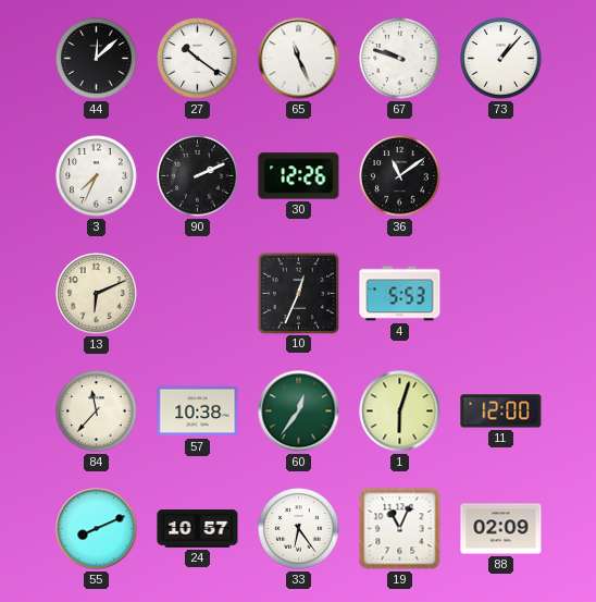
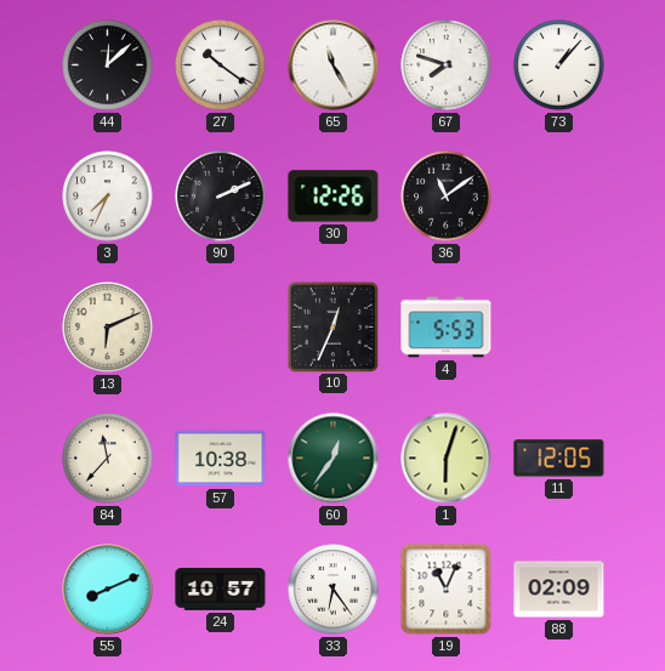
65: 11:26 -> 11:25 (334, 66)
67: 9:48 -> 7:48 (447, 66)
11: 12:00 -> 12:05 (559, 459)
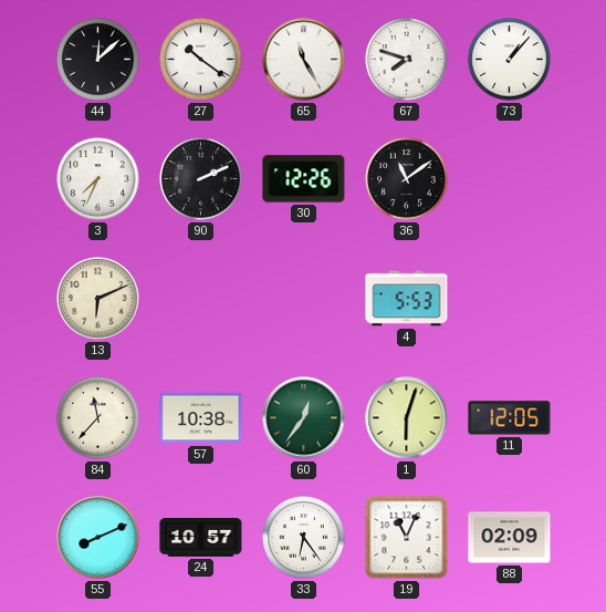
10: 12:34 -> none (332, 326)
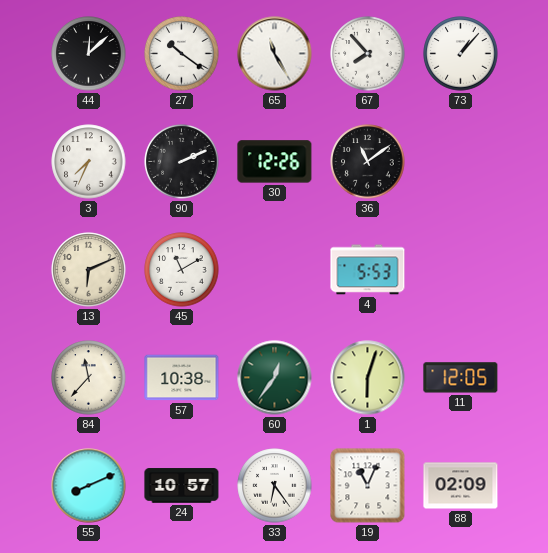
67: 7:48 -> 7:53 (368, 54)
45: none -> 11:10 (182, 270)
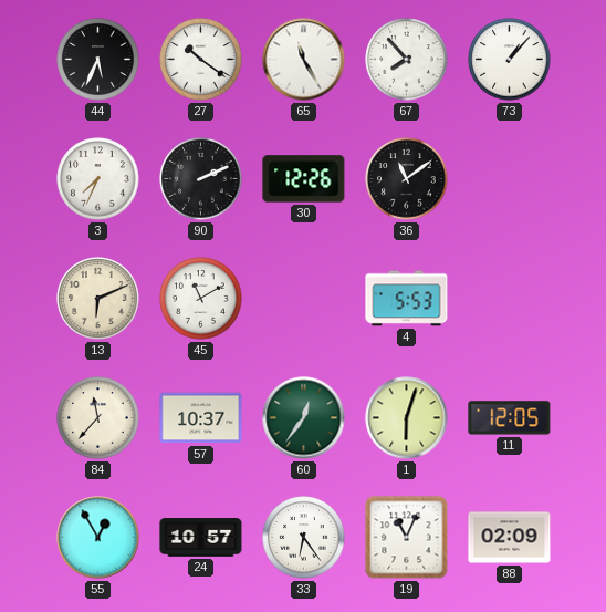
44: 12:08 -> 5:34 (98, 60)
57: 10:38 -> 10:37 (201, 418)
55: 8:11 -> 12:55 (98, 538)
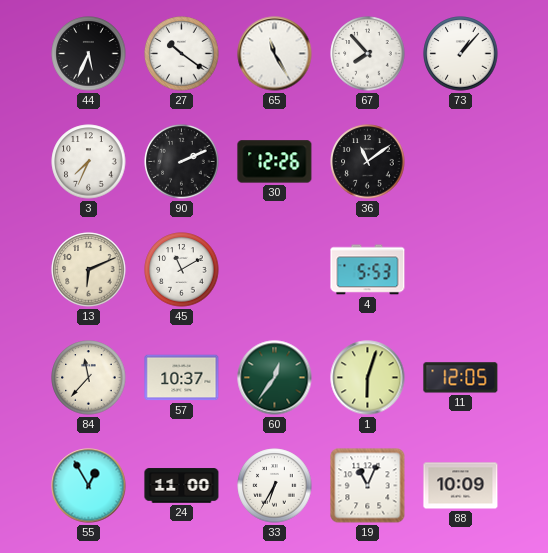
24: 10:57 -> 11:00 (182, 486)
33: 6:24 -> 6:35 (275, 486)
88: 02:09 -> 10:09 (461, 486)
